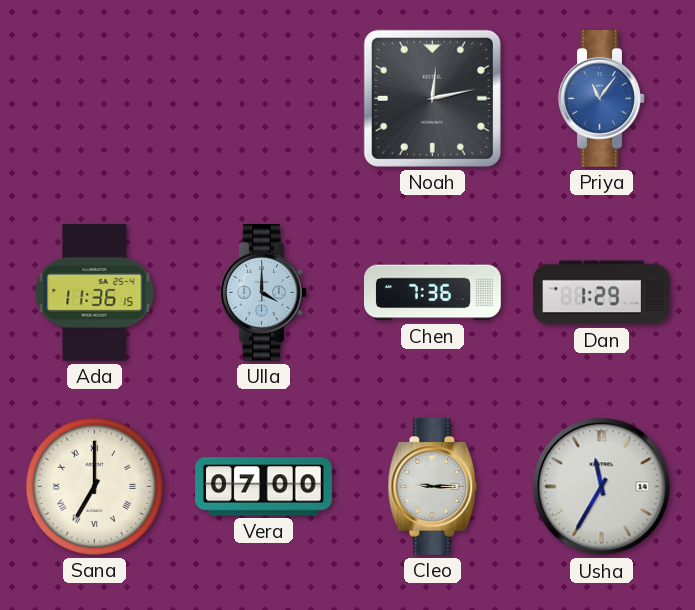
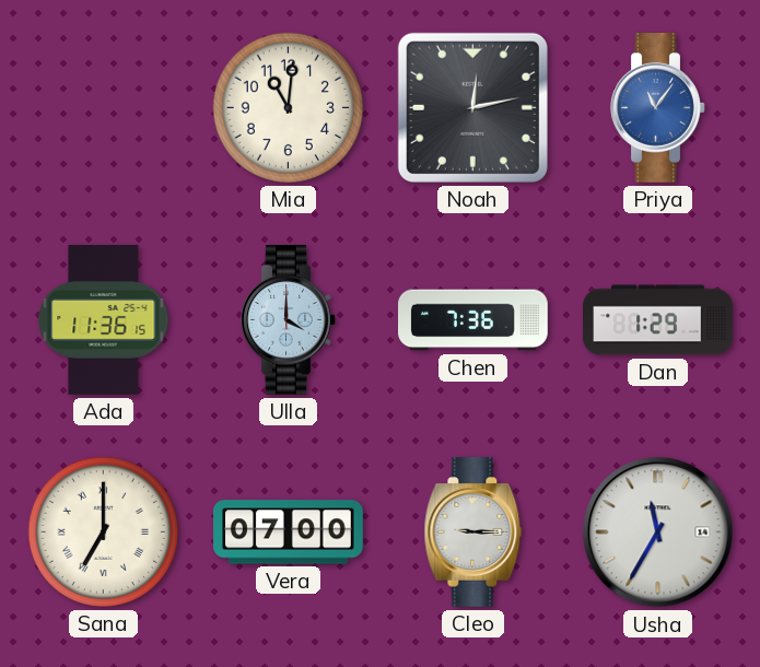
Mia: none -> 11:01 (288, 107)
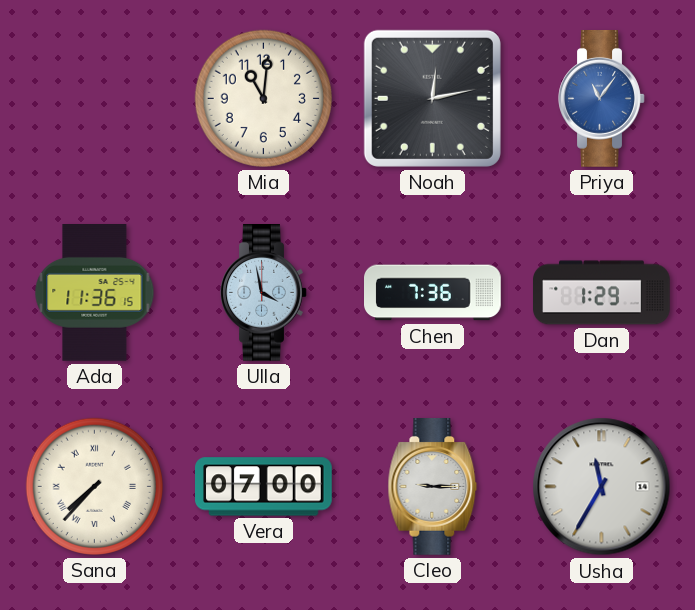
Ulla: 4:00 -> 3:58 (264, 293)
Sana: 7:00 -> 7:37 (94, 486)
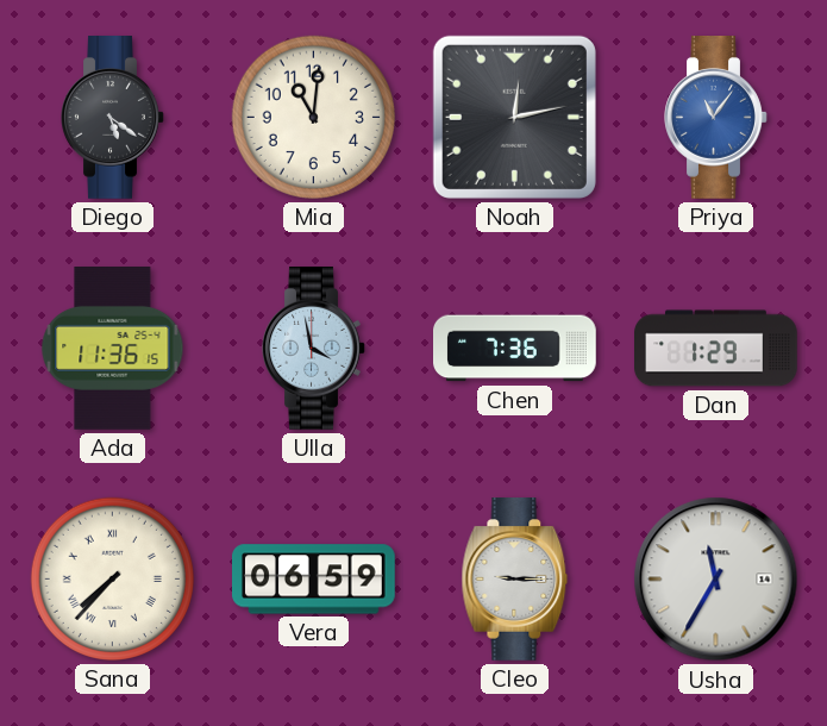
Diego: none -> 5:21 (113, 118)
Vera: 07:00 -> 06:59 (314, 580)
